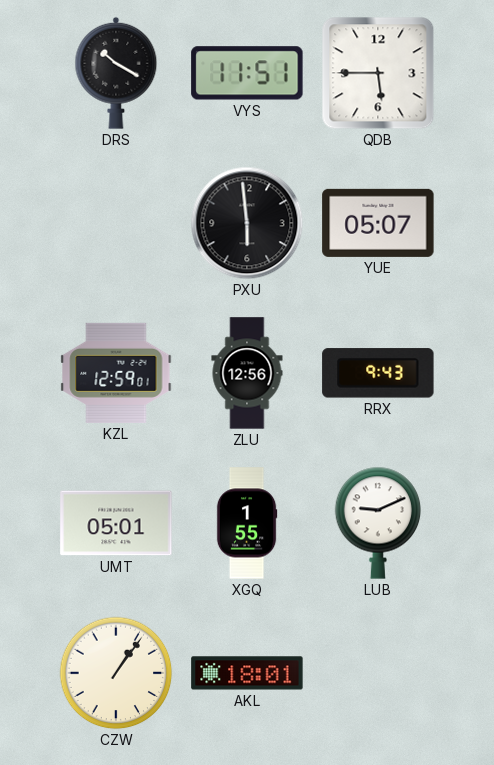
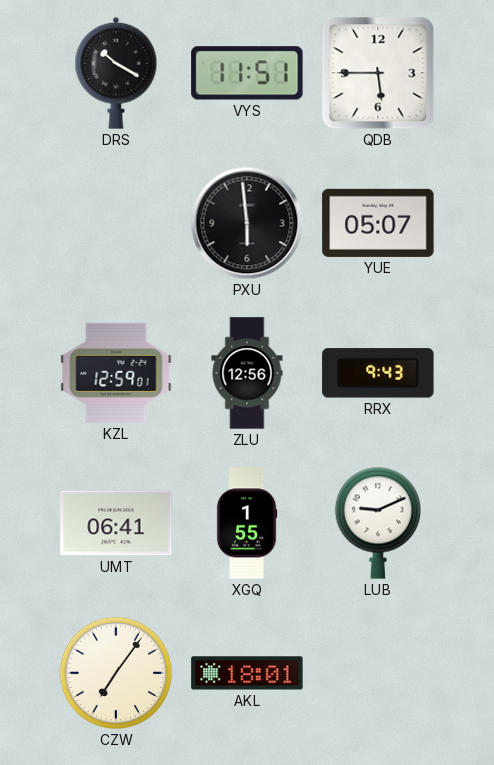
UMT: 05:01 -> 06:41 (116, 523)
CZW: 1:06 -> 7:06 (116, 673)
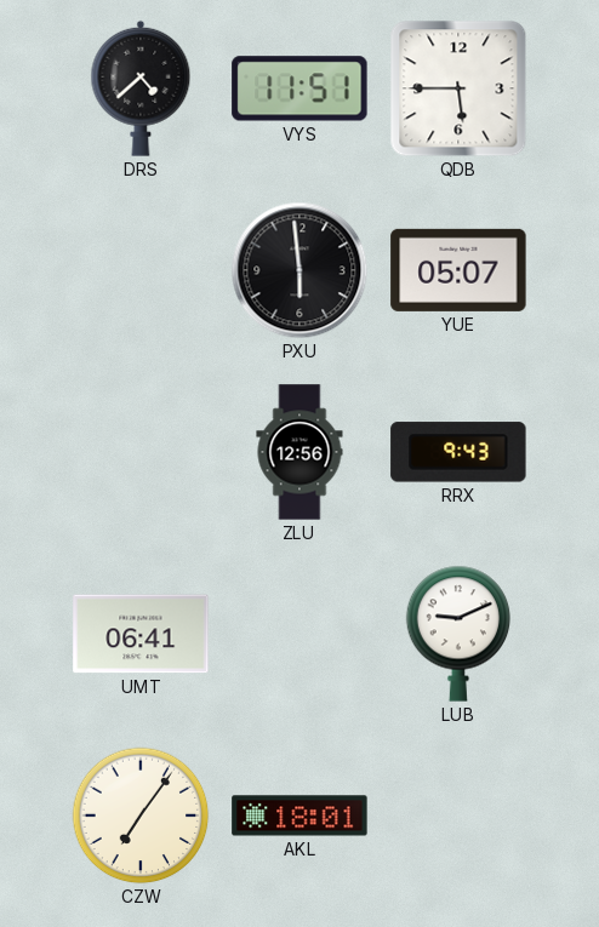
DRS: 10:20 -> 4:38 (141, 88)
KZL: 12:59 -> none (116, 373)
XGQ: 1:55 -> none (247, 523)
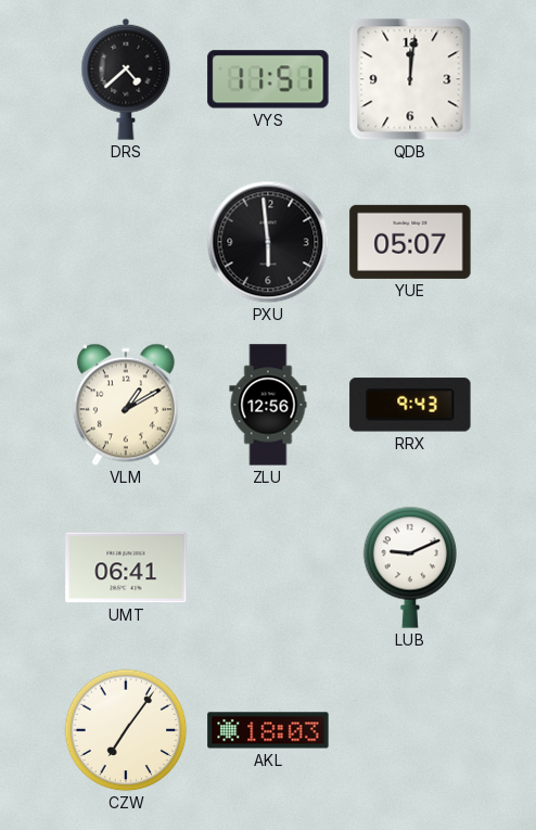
QDB: 5:45 -> 12:01 (410, 79)
VLM: none -> 1:10 (126, 405)
AKL: 18:01 -> 18:03 (268, 730)
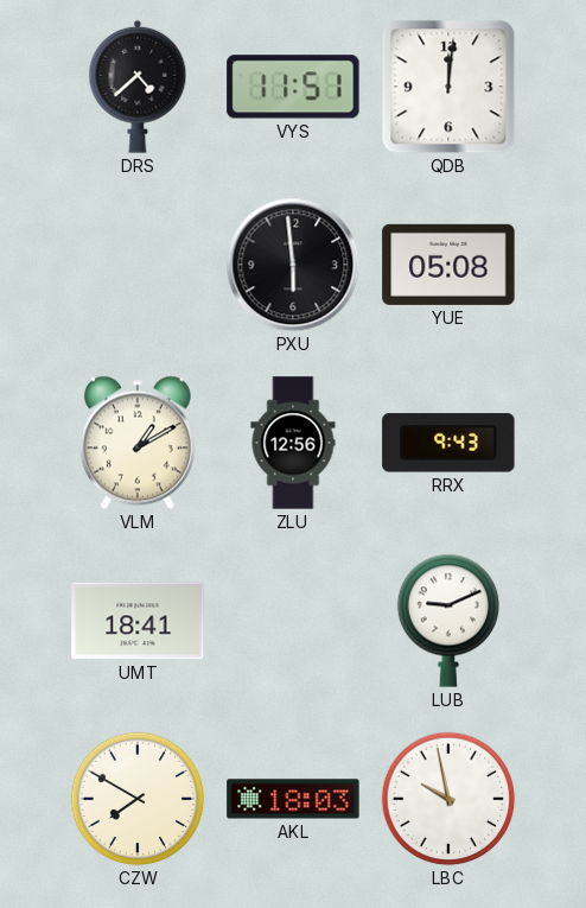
YUE: 05:07 -> 05:08 (448, 265)
UMT: 06:41 -> 18:41 (138, 621)
CZW: 7:06 -> 7:50 (138, 799)
LBC: none -> 9:58 (448, 799)
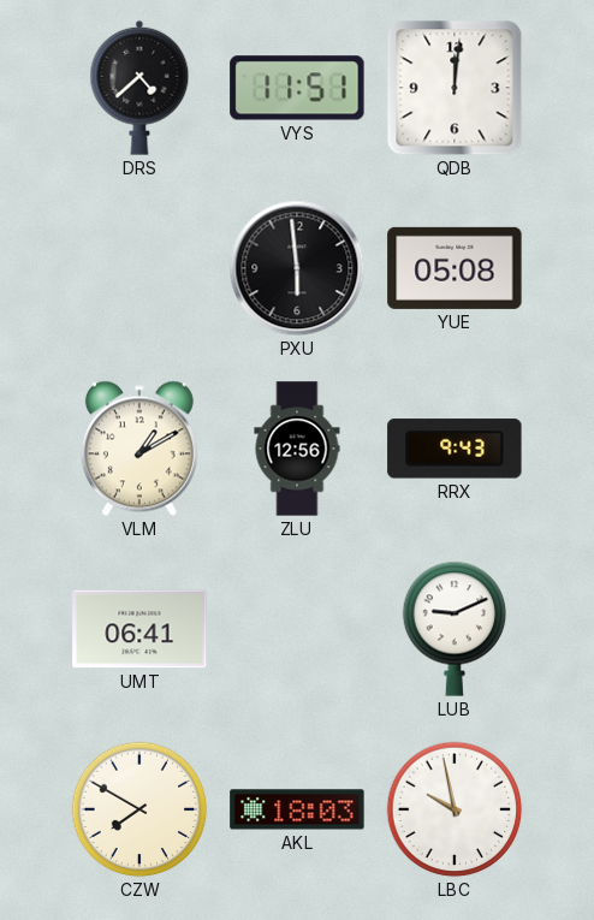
UMT: 18:41 -> 06:41 (139, 629)
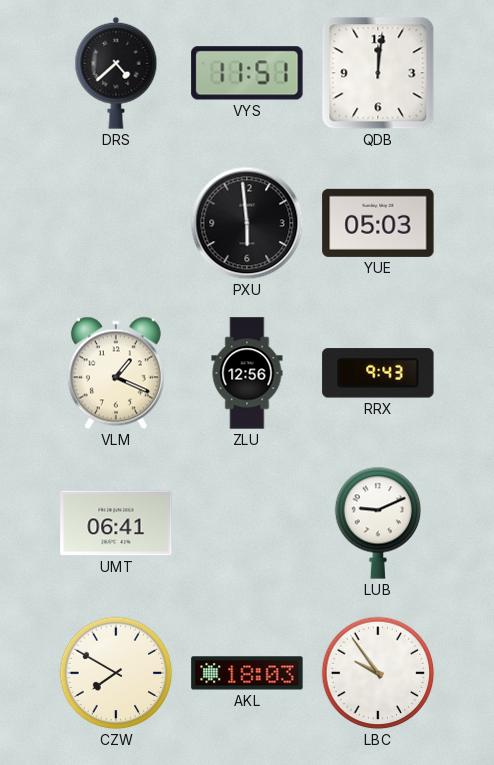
YUE: 05:08 -> 05:03 (378, 223)
VLM: 1:10 -> 1:19 (116, 373)
LBC: 9:58 -> 9:54 (378, 673)
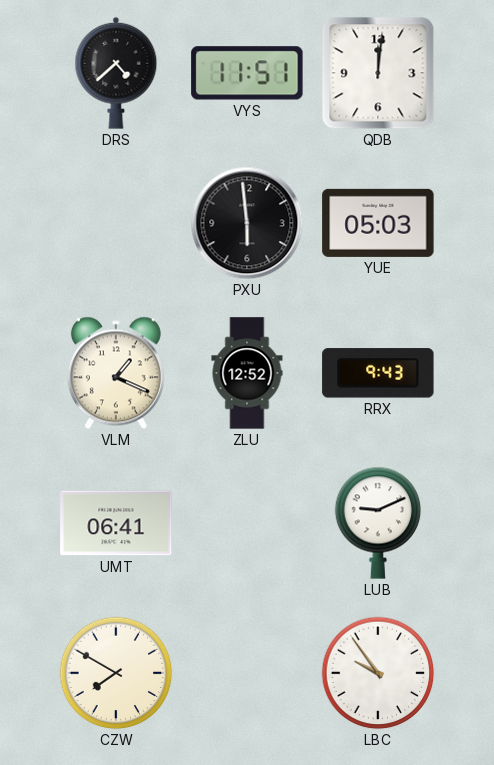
ZLU: 12:56 -> 12:52 (247, 373)
AKL: 18:03 -> none (247, 673)
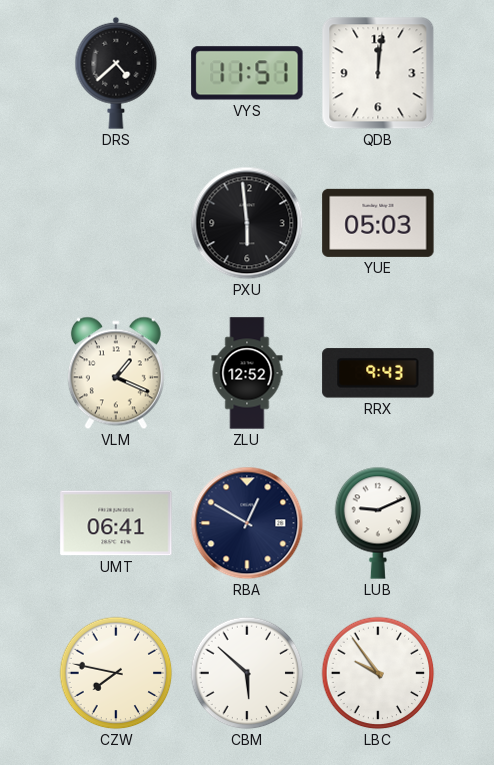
RBA: none -> 12:50 (247, 523)
CZW: 7:50 -> 7:47 (116, 673)
CBM: none -> 5:52 (247, 673)
